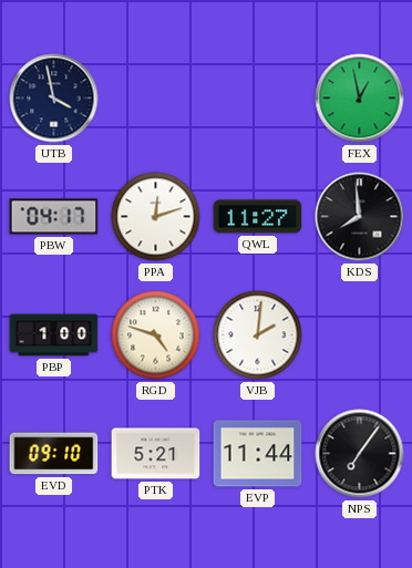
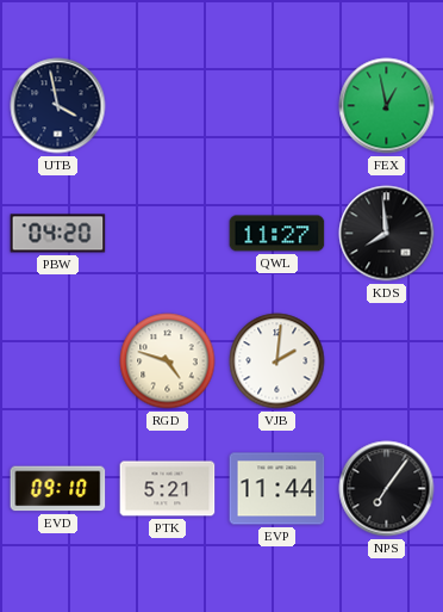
PBW: 04:17 -> 04:20 (58, 234)
PPA: 12:12 -> none (156, 217)
PBP: 1:00 -> none (54, 335)
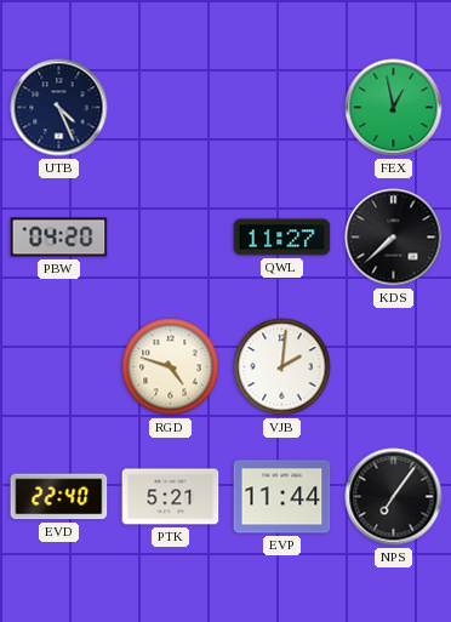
UTB: 3:58 -> 4:26 (59, 108)
KDS: 7:59 -> 7:38 (394, 238)
EVD: 09:10 -> 22:40 (59, 497)
